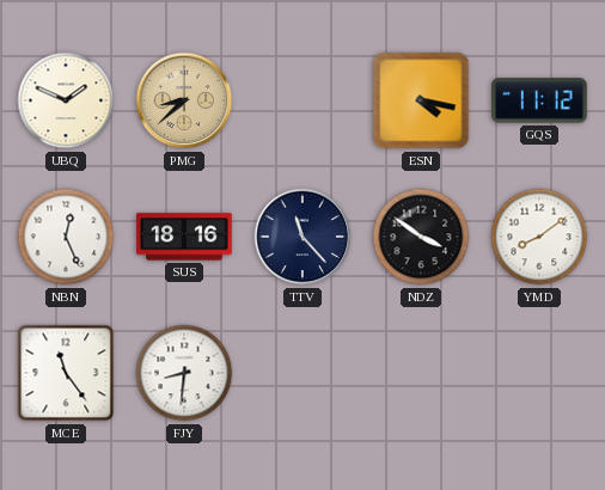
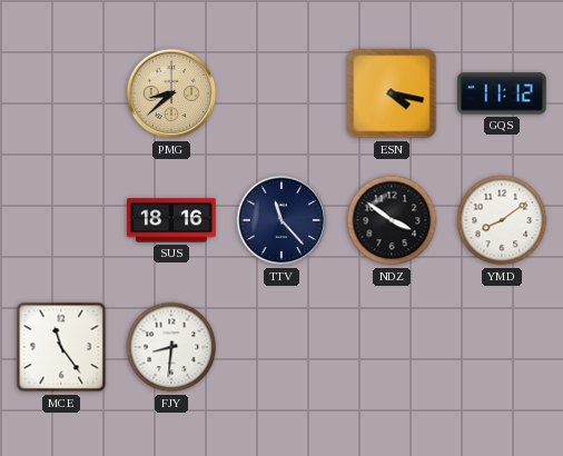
UBQ: 1:49 -> none (66, 100)
NBN: 12:26 -> none (66, 237)
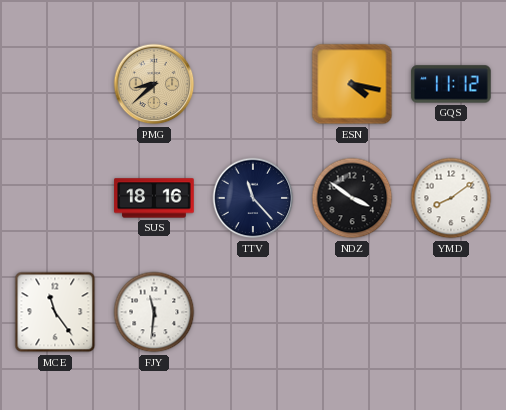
FJY: 8:31 -> 11:31 (154, 312)
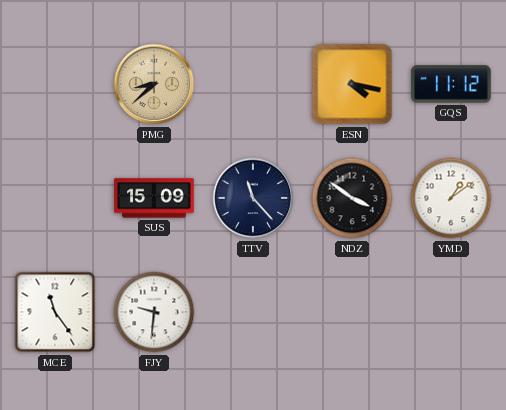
SUS: 18:16 -> 15:09 (154, 198)
YMD: 8:09 -> 1:09 (451, 198)
FJY: 11:31 -> 9:31 (154, 312)
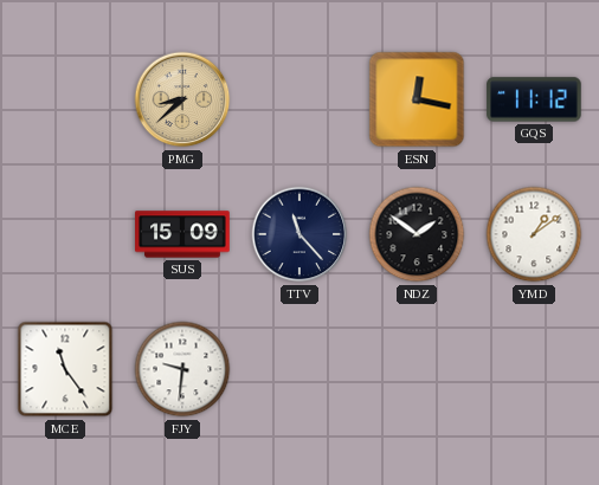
ESN: 4:17 -> 12:17 (417, 99)
NDZ: 3:51 -> 1:51 (417, 234)
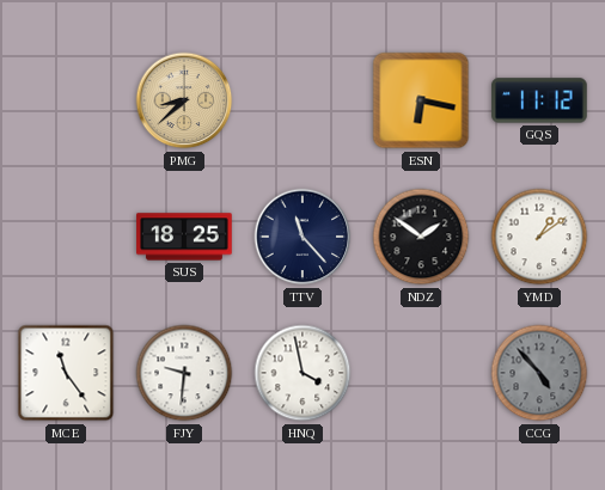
ESN: 12:17 -> 6:17 (421, 100)
SUS: 15:09 -> 18:25 (184, 237)
HNQ: none -> 3:58 (302, 373)
CCG: none -> 4:53 (539, 373)
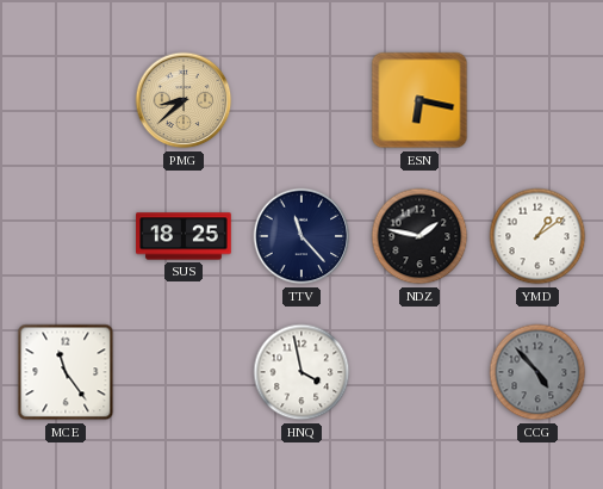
GQS: 11:12 -> none (539, 100)
NDZ: 1:51 -> 1:47 (419, 236)
FJY: 9:31 -> none (184, 373)
